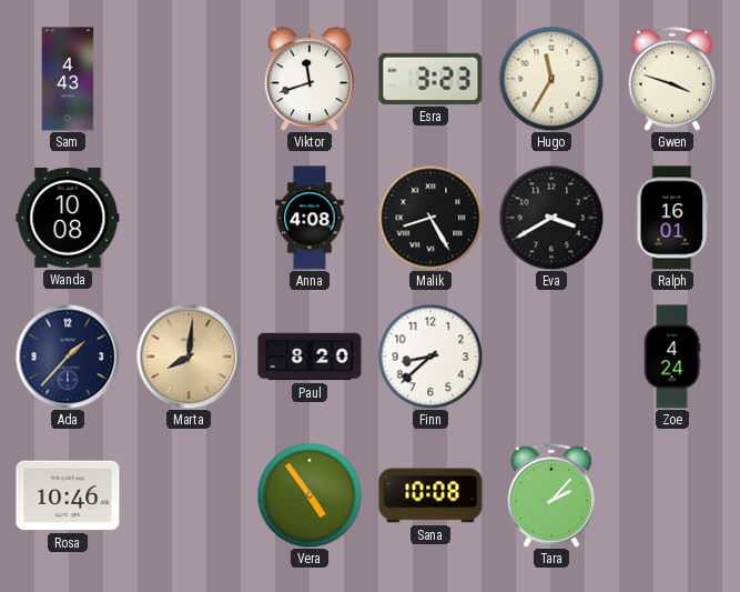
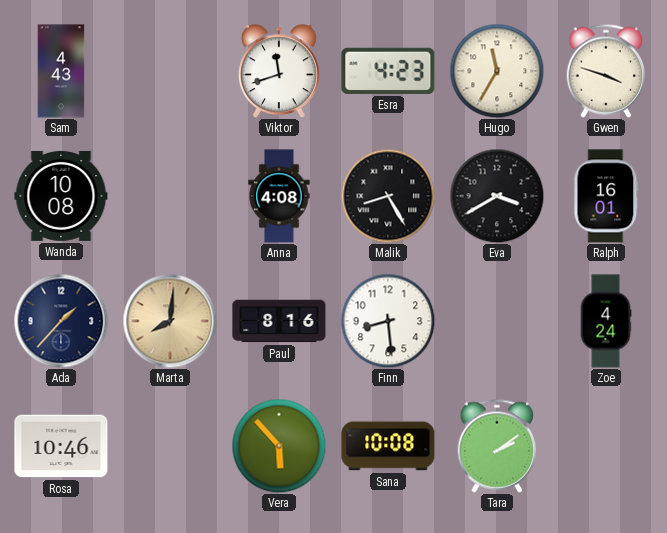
Esra: 3:23 -> 4:23 (388, 71)
Paul: 8:20 -> 8:16 (279, 321)
Finn: 8:38 -> 8:29 (388, 321)
Vera: 4:54 -> 5:53 (279, 446)
Tara: 2:07 -> 2:09 (497, 446)
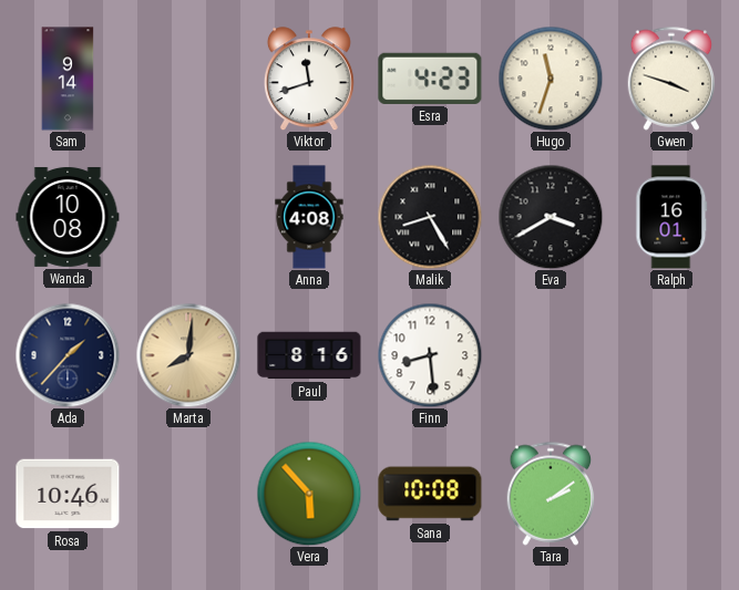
Sam: 4:43 -> 9:14 (68, 79)
Hugo: 11:35 -> 11:33 (551, 79)
Zoe: 4:24 -> none (606, 321)
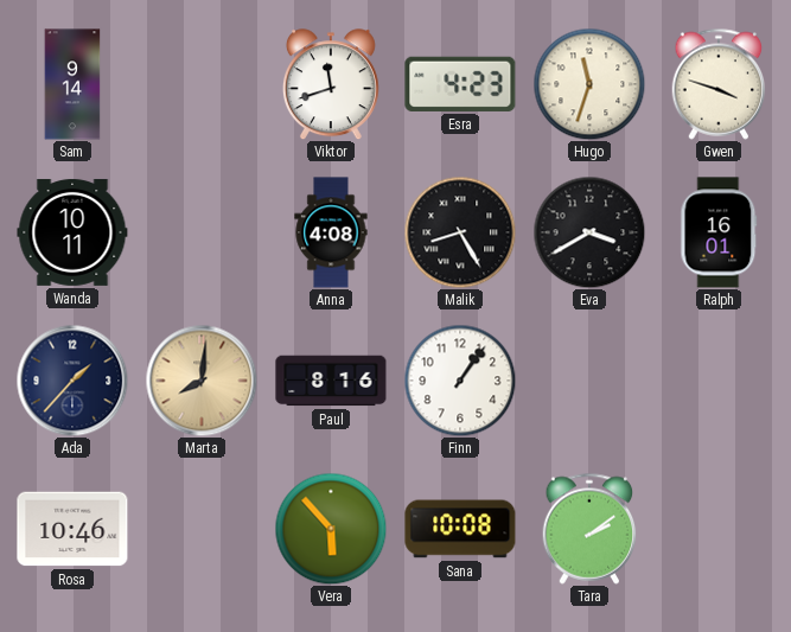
Wanda: 10:08 -> 10:11 (72, 232)
Finn: 8:29 -> 1:06 (460, 381)
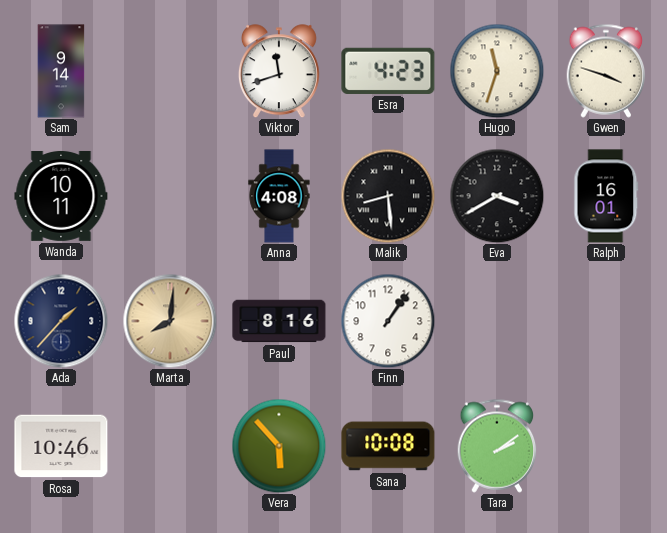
Malik: 8:25 -> 8:29 (388, 196)
